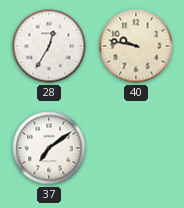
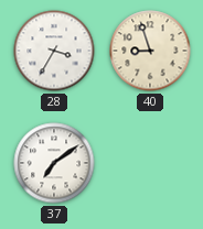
28: 12:35 -> 3:35 (54, 51)
40: 9:47 -> 8:57 (150, 51)
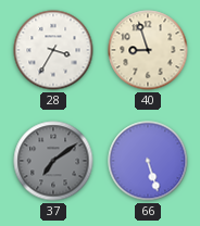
37 dial: white -> grey (53, 161)
66: none -> 5:27 (148, 161)
